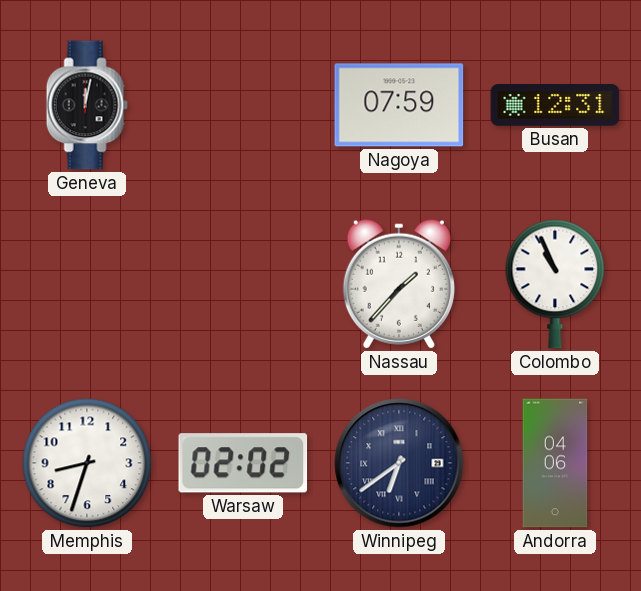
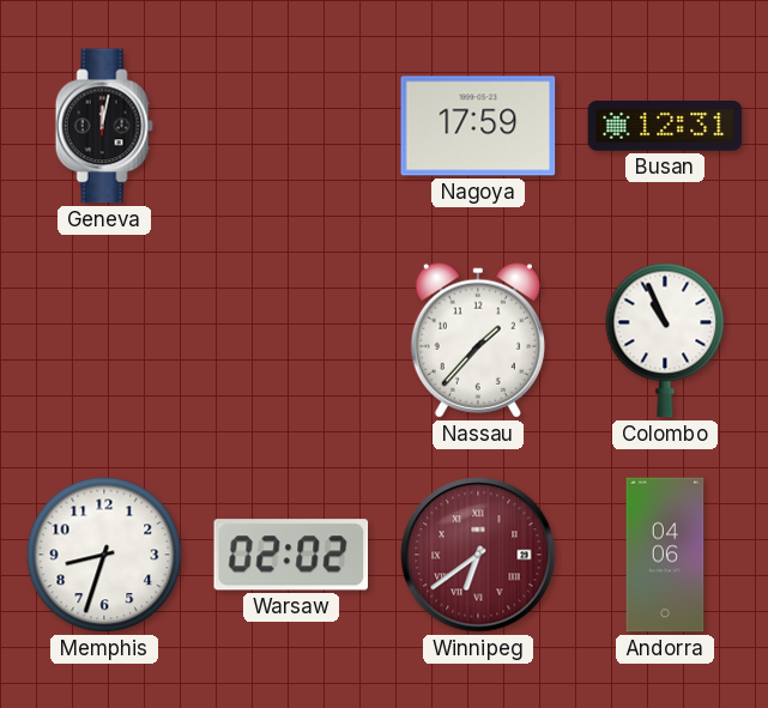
Nagoya: 07:59 -> 17:59 (478, 126)
Winnipeg dial: navy -> burgundy (478, 555)
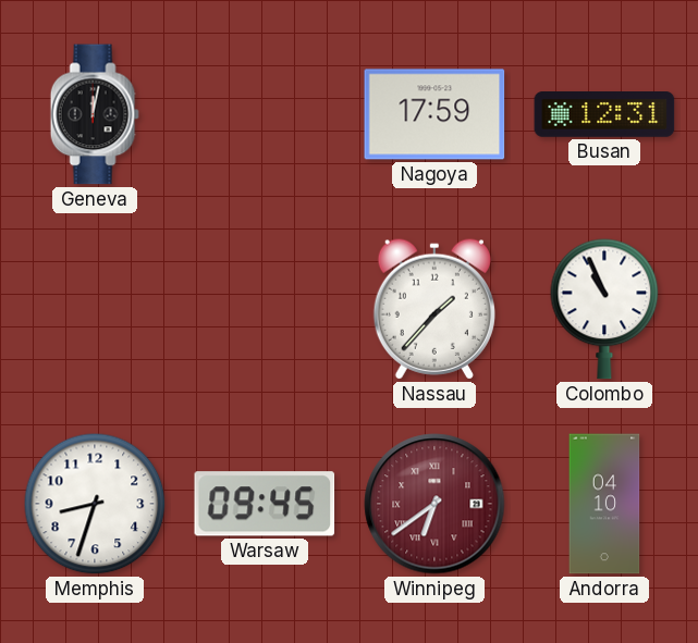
Warsaw: 02:02 -> 09:45 (265, 504)
Andorra: 04:06 -> 04:10 (604, 504)
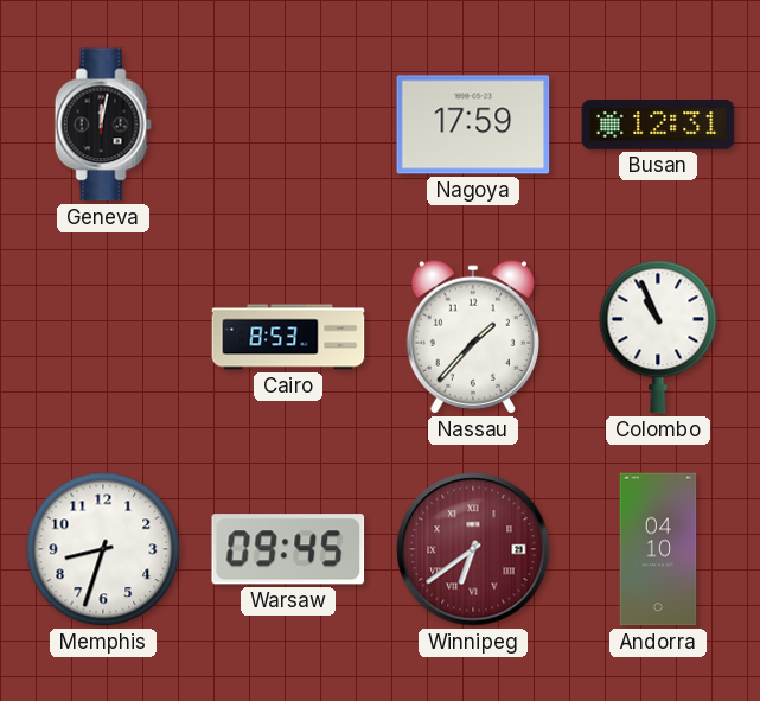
Cairo: none -> 8:53 (288, 337)
